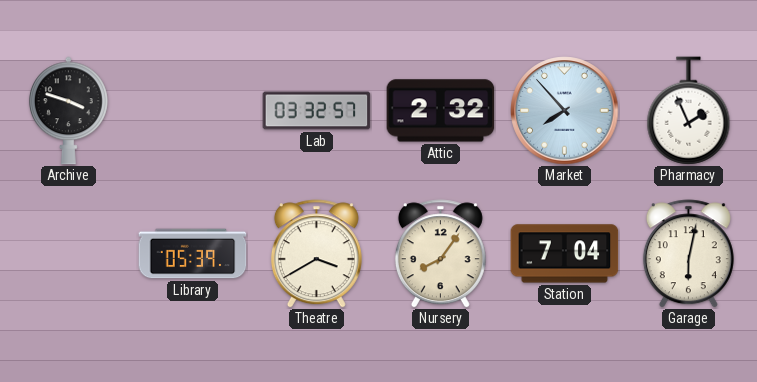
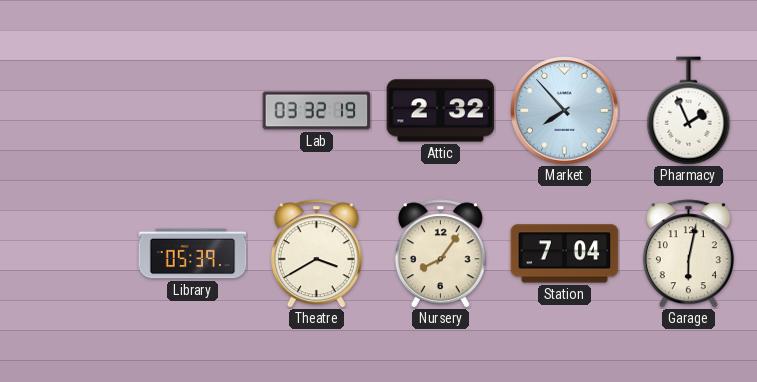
Archive: 3:48 -> none (69, 111)
Lab: 03:32:57 -> 03:32:19 (317, 111)
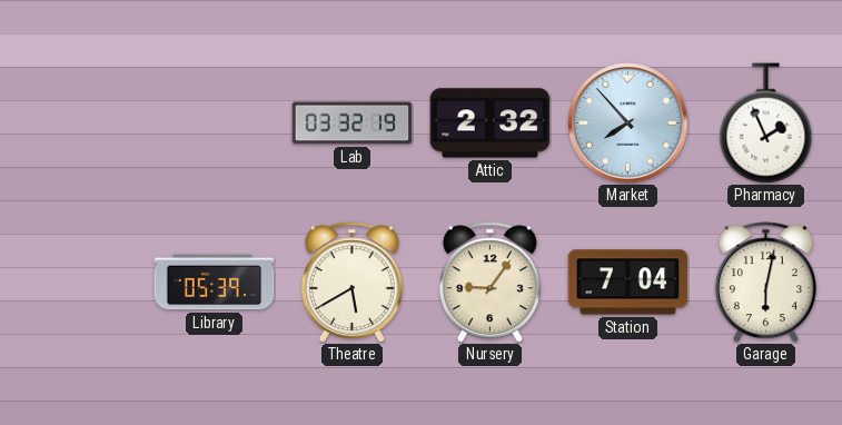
Theatre: 3:40 -> 5:40 (351, 283)
Nursery: 8:06 -> 9:06 (489, 283)
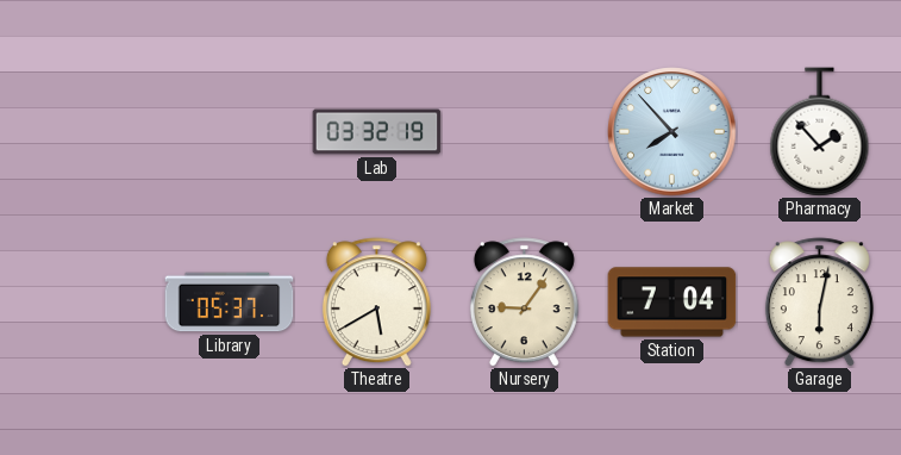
Attic: 2:32 -> none (491, 123)
Pharmacy: 1:56 -> 1:53 (820, 132)
Library: 05:39 -> 05:37 (230, 303)
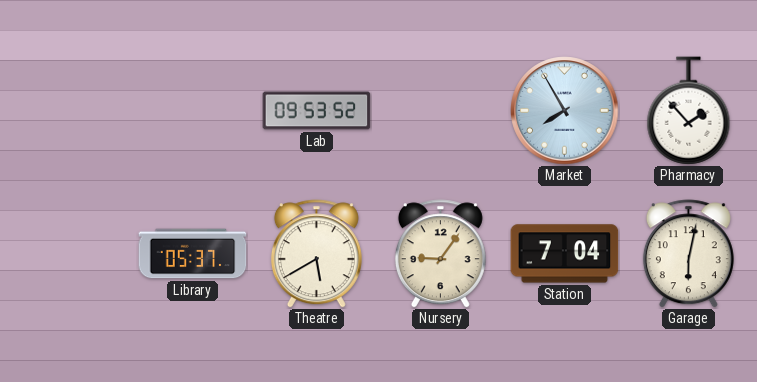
Lab: 03:32 -> 09:53 (317, 111)
Market: 7:53 -> 7:55 (565, 111)
